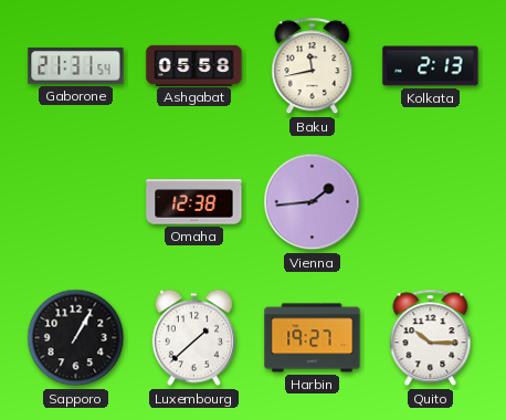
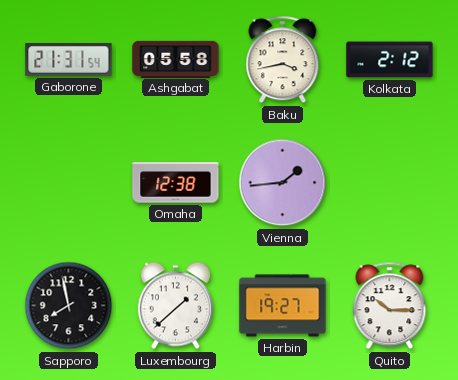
Baku: 11:43 -> 3:43 (283, 60)
Kolkata: 2:13 -> 2:12 (390, 60)
Sapporo: 1:05 -> 7:58 (69, 306)
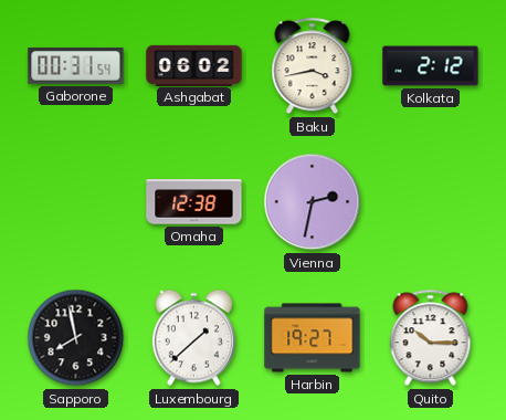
Gaborone: 21:31 -> 00:31 (76, 66)
Ashgabat: 05:58 -> 06:02 (194, 65)
Vienna: 1:44 -> 2:32 (313, 202)
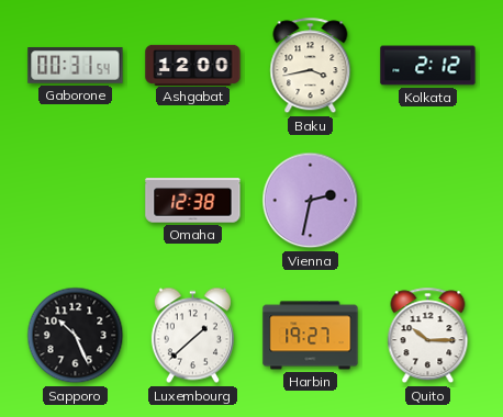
Ashgabat: 06:02 -> 12:00 (193, 65)
Sapporo: 7:58 -> 10:26 (76, 336)
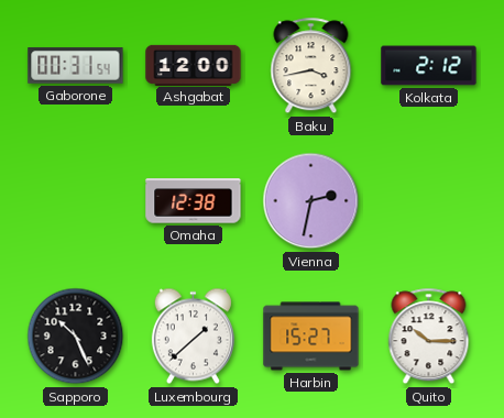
Harbin: 19:27 -> 15:27 (311, 337)
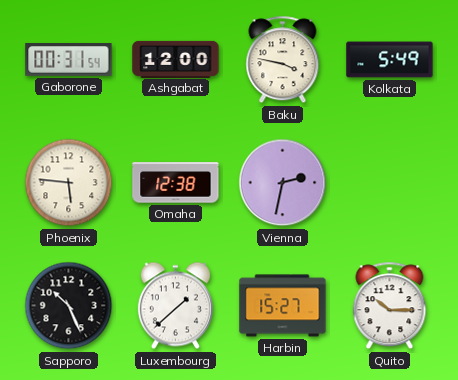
Baku: 3:43 -> 3:47 (283, 60)
Kolkata: 2:12 -> 5:49 (390, 60)
Phoenix: none -> 5:46 (69, 183)
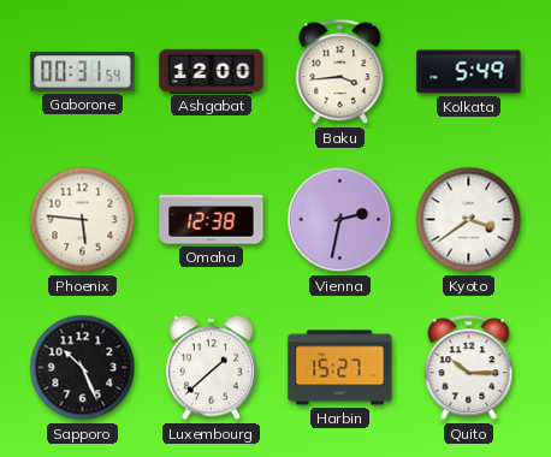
Baku: 3:47 -> 3:44 (340, 72)
Kyoto: none -> 3:39 (469, 220)
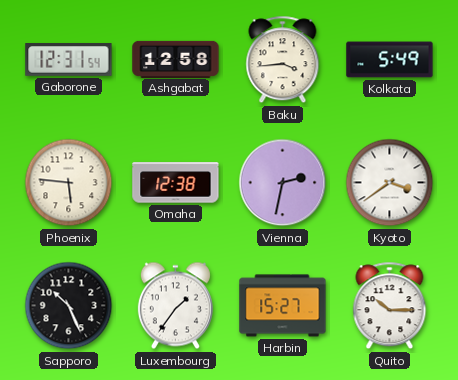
Gaborone: 00:31 -> 12:31 (69, 60)
Ashgabat: 12:00 -> 12:58 (176, 59)
Luxembourg: 1:38 -> 1:36 (175, 306)
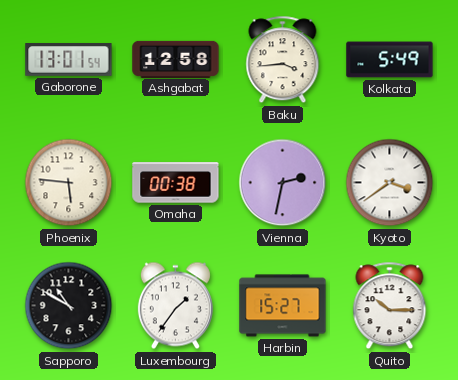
Gaborone: 12:31 -> 13:01 (69, 60)
Omaha: 12:38 -> 00:38 (176, 183)
Sapporo: 10:26 -> 10:50 (69, 306)
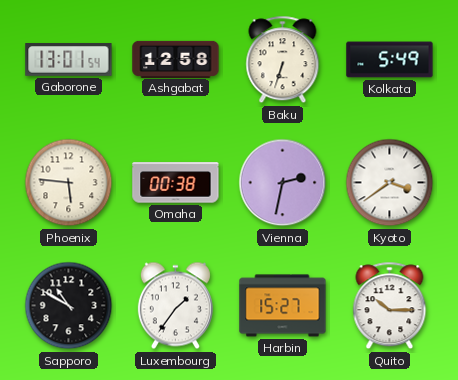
Baku: 3:44 -> 6:33 (283, 60)
